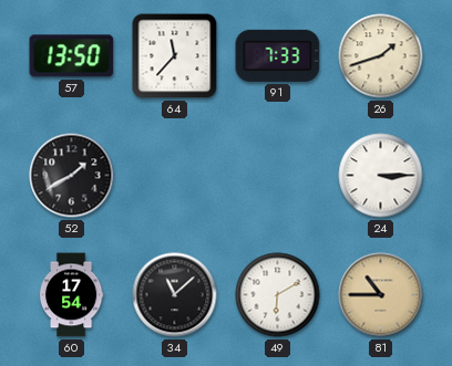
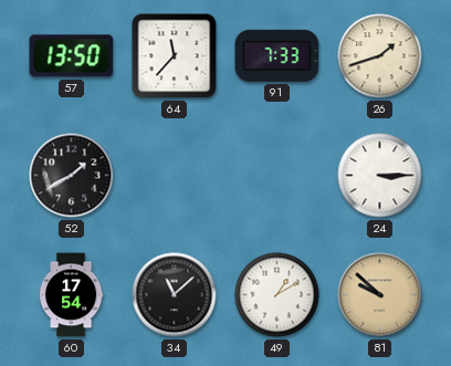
49: 6:10 -> 1:10 (277, 295)
81: 10:45 -> 9:52 (380, 295)
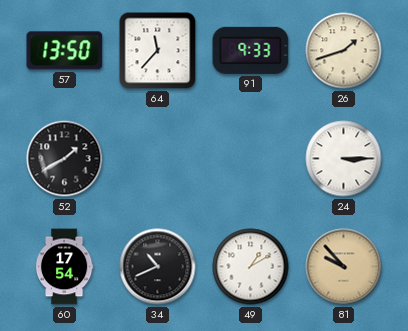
91: 7:33 -> 9:33 (251, 50)
34: 11:08 -> 10:41 (158, 267)
81: 9:52 -> 9:53 (344, 267)
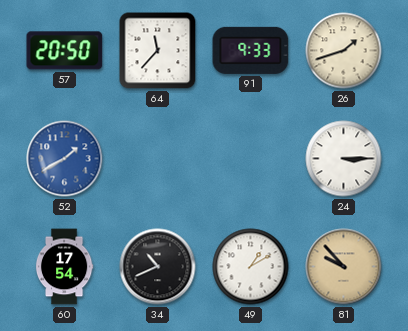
57: 13:50 -> 20:50 (65, 51)
52 dial: black -> blue (65, 159)
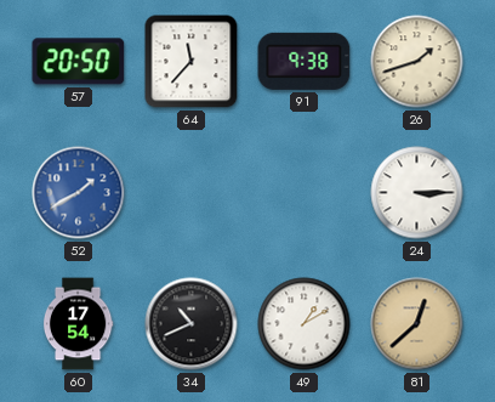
91: 9:33 -> 9:38 (305, 61)
81: 9:53 -> 12:38 (417, 324)
